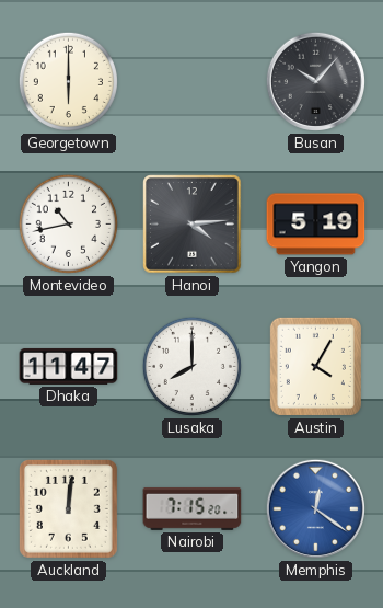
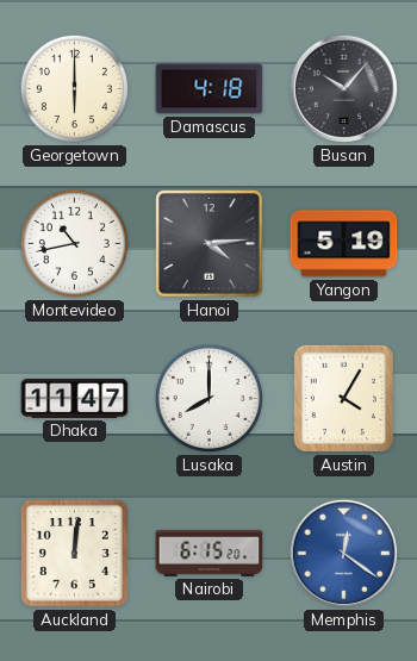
Damascus: none -> 4:18 (210, 89)
Nairobi: 7:15 -> 6:15 (210, 553)
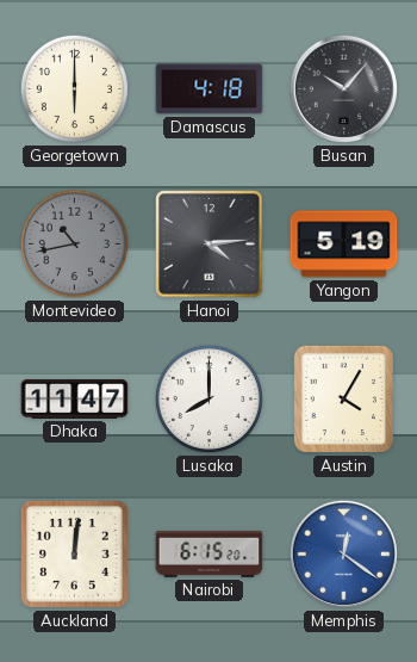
Montevideo dial: white -> grey (74, 243)
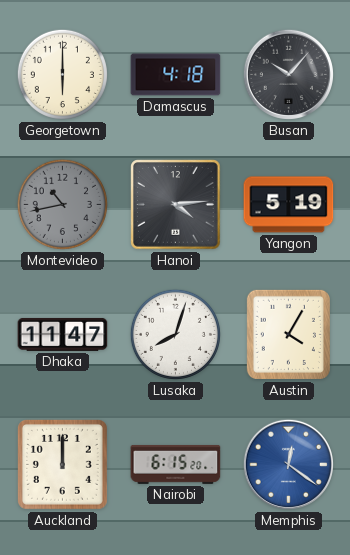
Lusaka: 8:00 -> 8:03 (175, 334)
Auckland: 12:01 -> 12:00 (62, 464)
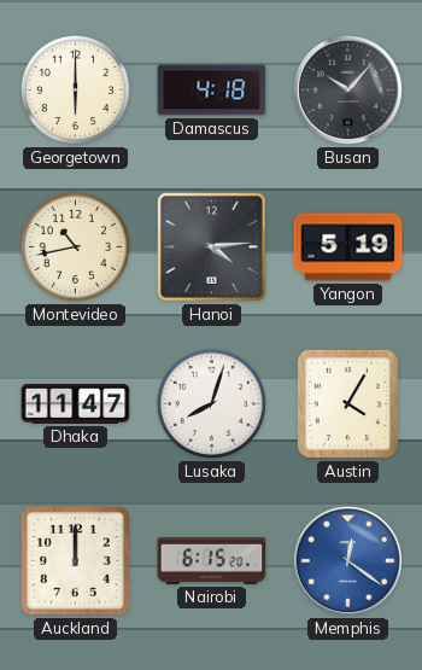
Montevideo dial: grey -> cream (75, 246)
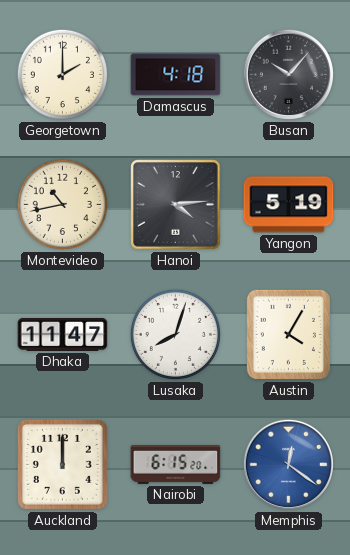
Georgetown: 6:00 -> 2:00 (62, 74)
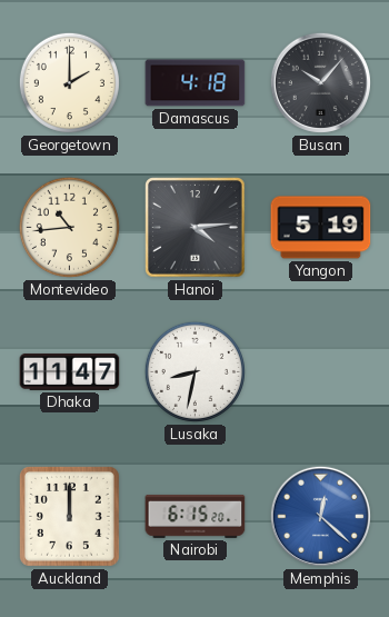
Montevideo: 10:43 -> 10:44 (69, 227)
Lusaka: 8:03 -> 8:32 (194, 371)
Austin: 4:05 -> none (288, 334)
Memphis: 12:21 -> 12:22 (320, 516)
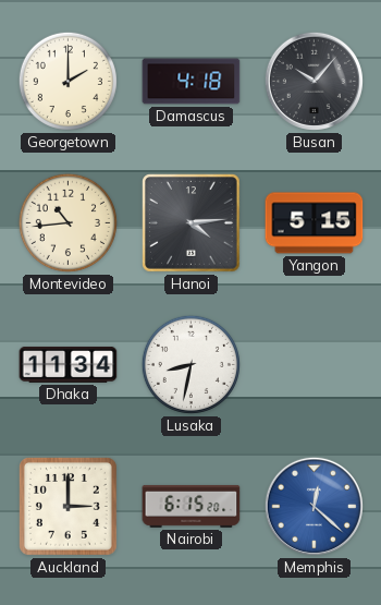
Yangon: 5:19 -> 5:15 (315, 223)
Dhaka: 11:47 -> 11:34 (69, 364)
Auckland: 12:00 -> 3:00 (67, 506)
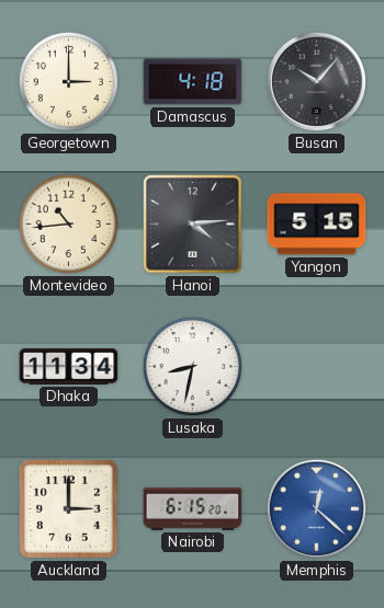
Georgetown: 2:00 -> 3:00 (68, 81)
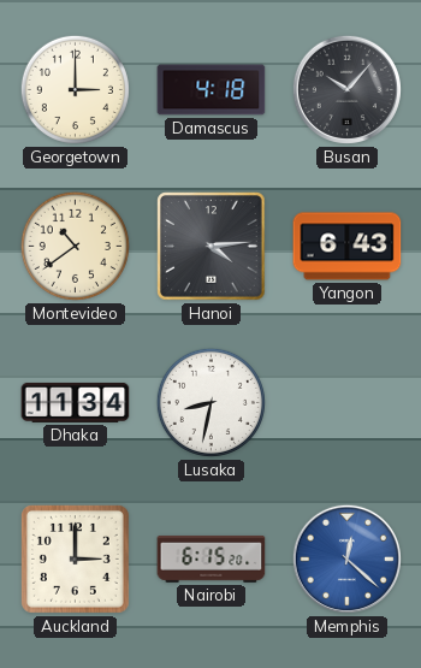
Montevideo: 10:44 -> 10:39 (75, 246)
Yangon: 5:15 -> 6:43 (348, 247)
